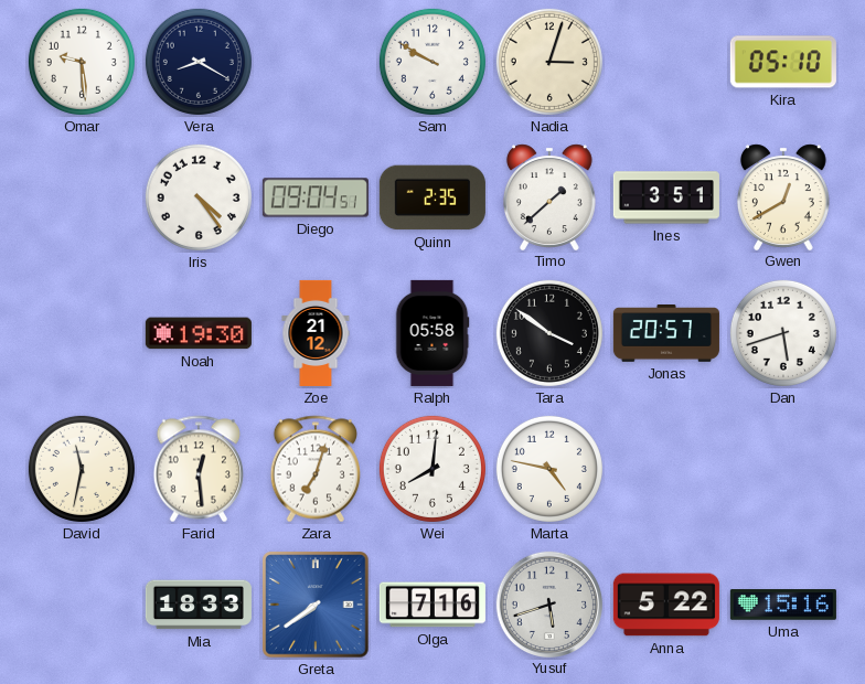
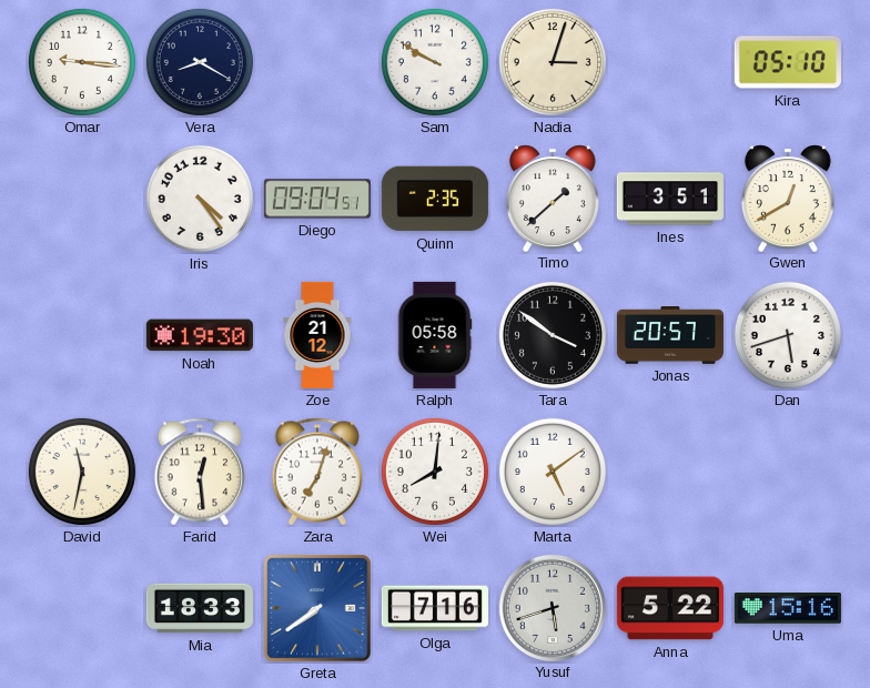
Omar: 9:29 -> 9:16 (82, 62)
Marta: 4:47 -> 5:09 (553, 472)
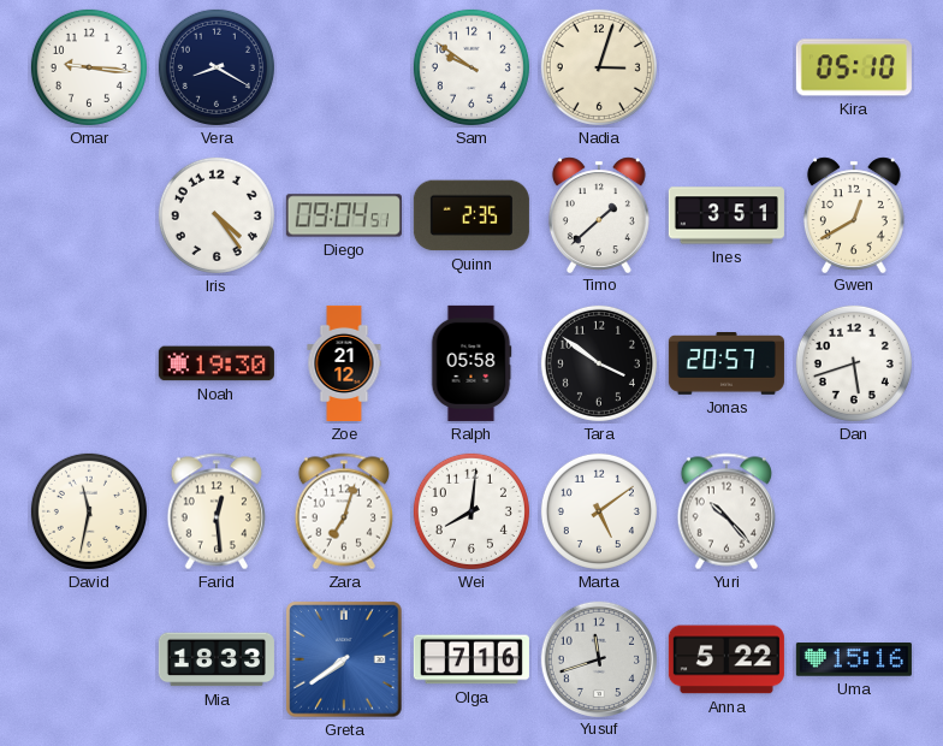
Sam: 9:50 -> 9:51 (471, 67)
Yuri: none -> 10:23 (725, 511)
Yusuf: 5:42 -> 11:42 (598, 658)
